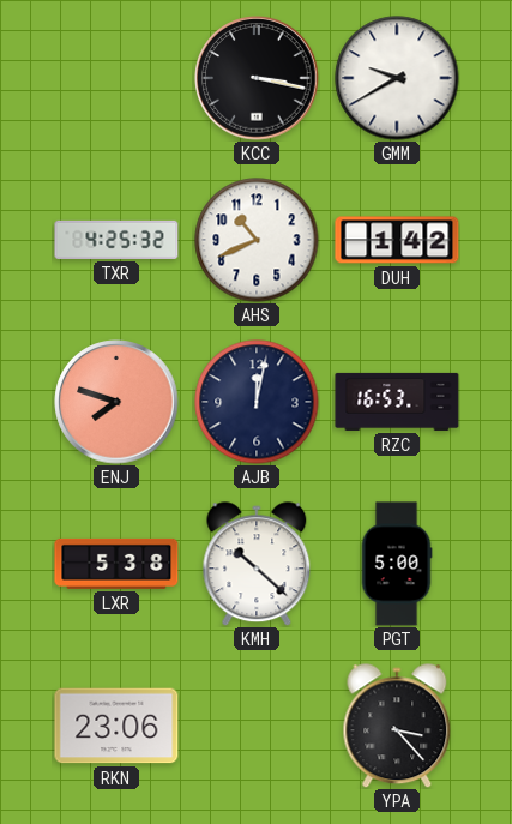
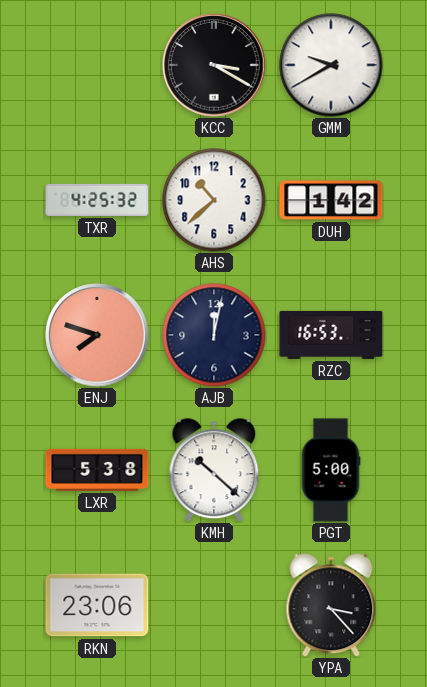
KCC: 3:17 -> 3:20 (214, 65)
AHS: 10:41 -> 10:38 (214, 200)
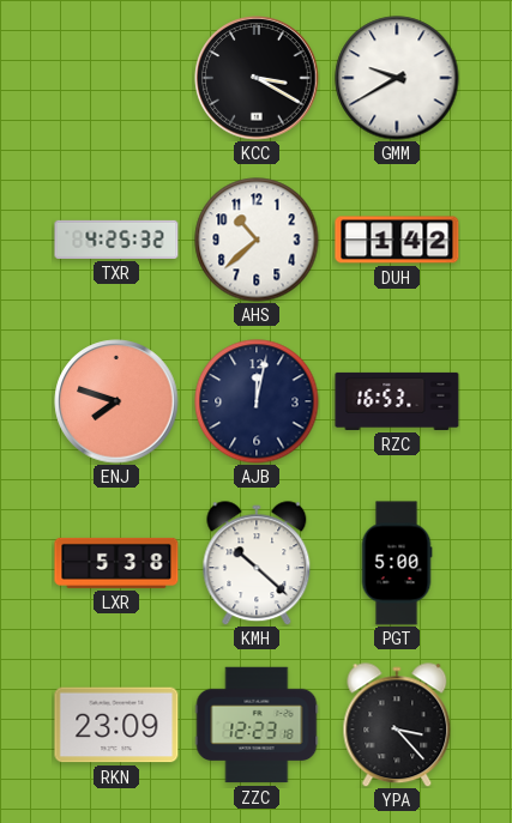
RKN: 23:06 -> 23:09 (116, 725)
ZZC: none -> 12:23 (257, 725)
